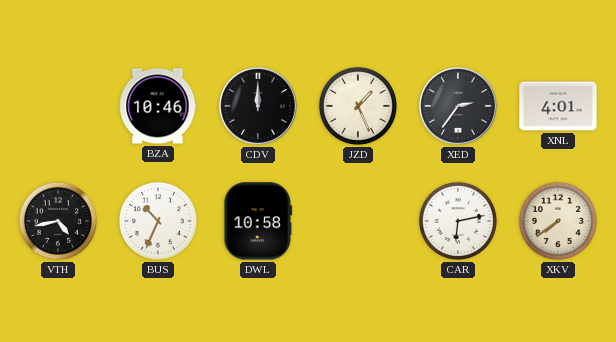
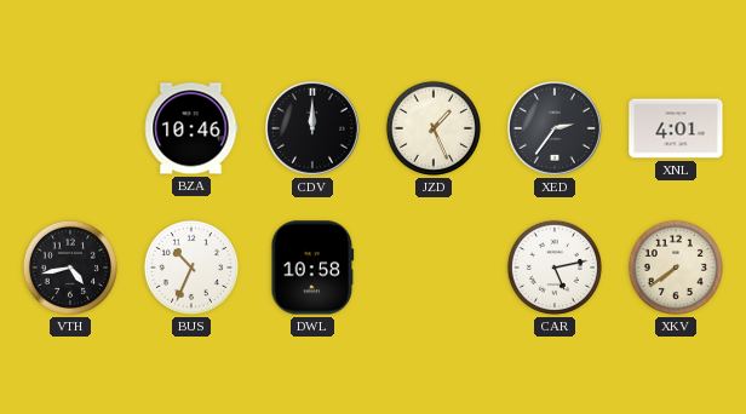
CAR: 6:13 -> 5:13 (555, 268)
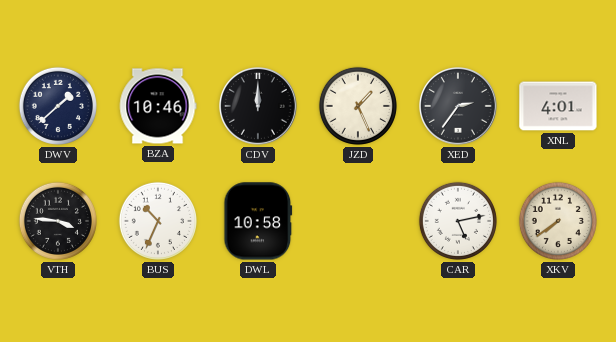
DWV: none -> 1:38 (58, 106)
VTH: 4:43 -> 3:46 (58, 221)
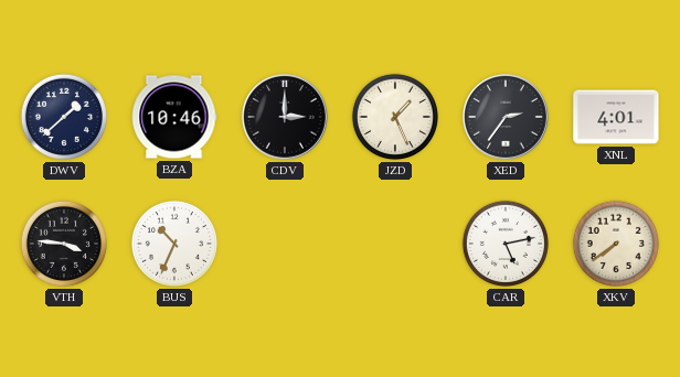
CDV: 12:00 -> 3:00 (286, 118)
DWL: 10:58 -> none (258, 221)
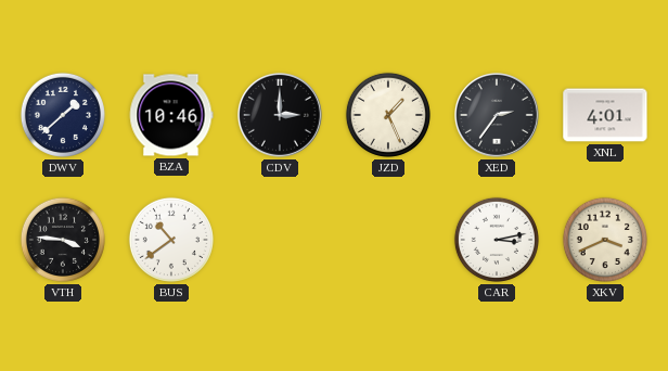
BUS: 10:34 -> 10:39 (171, 240)
CAR: 5:13 -> 3:13 (497, 240)
XKV: 7:39 -> 3:41 (605, 240)
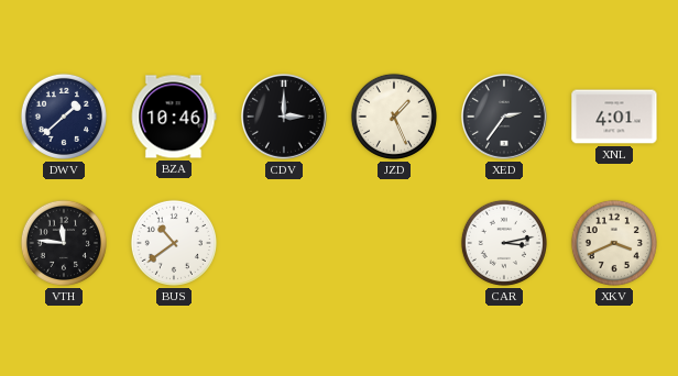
VTH: 3:46 -> 11:46 (64, 243)
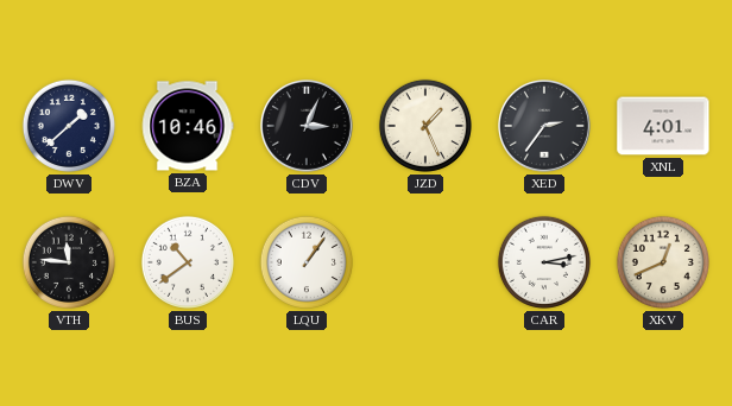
CDV: 3:00 -> 3:04 (308, 127)
LQU: none -> 1:06 (307, 262)
XKV: 3:41 -> 12:41 (663, 262)
